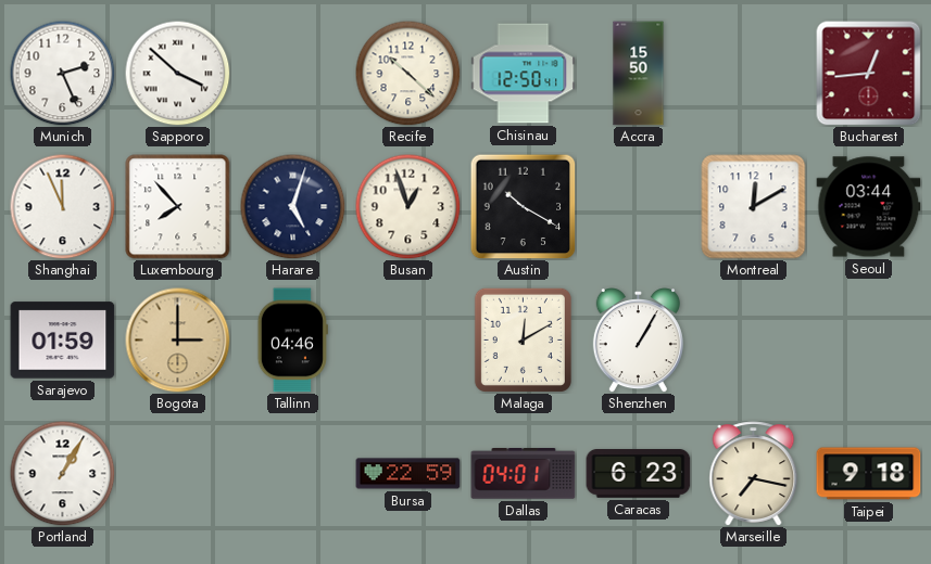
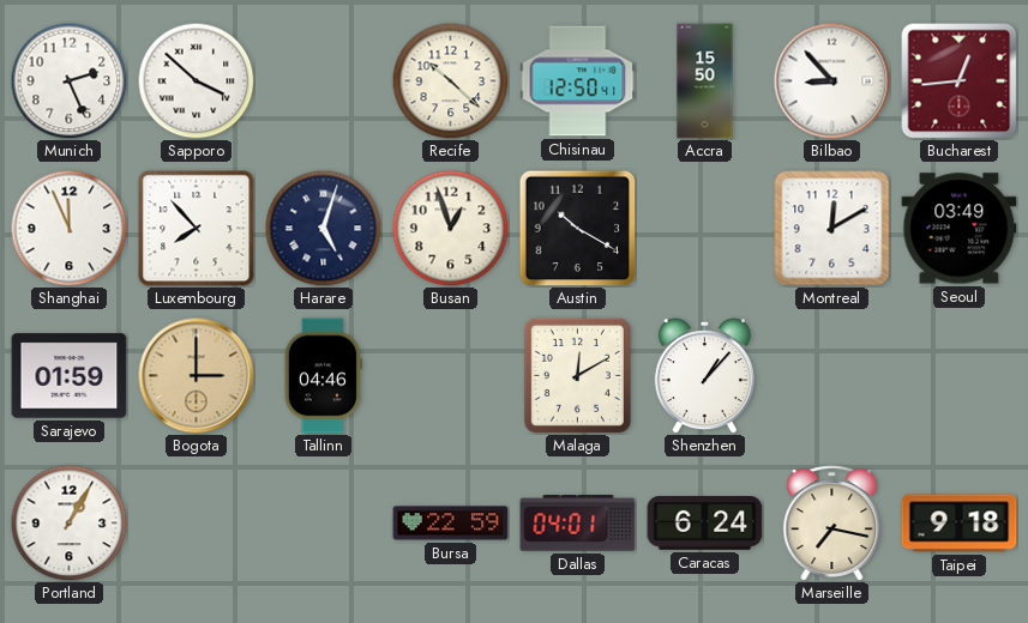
Bilbao: none -> 8:53 (832, 81)
Seoul: 03:44 -> 03:49 (960, 229)
Shenzhen: 1:05 -> 1:07 (704, 376)
Caracas: 6:23 -> 6:24 (705, 524)
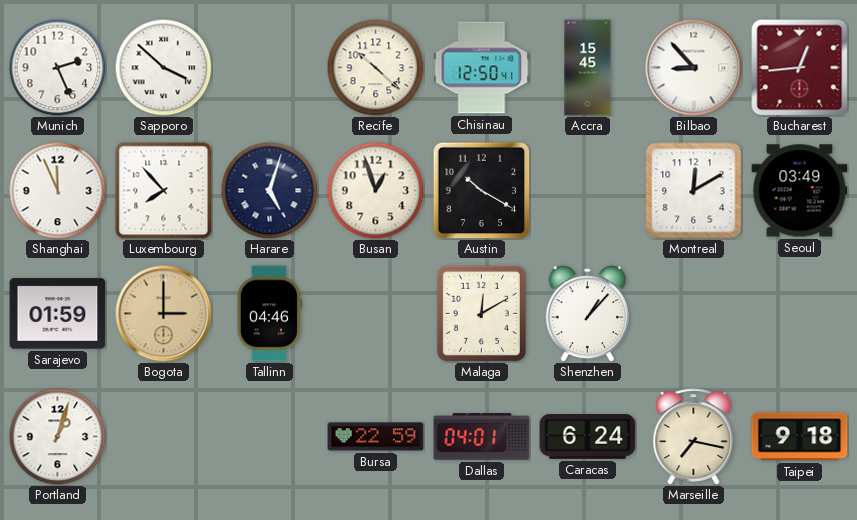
Accra: 15:50 -> 15:45 (588, 68)
Portland: 1:05 -> 1:03 (57, 436)
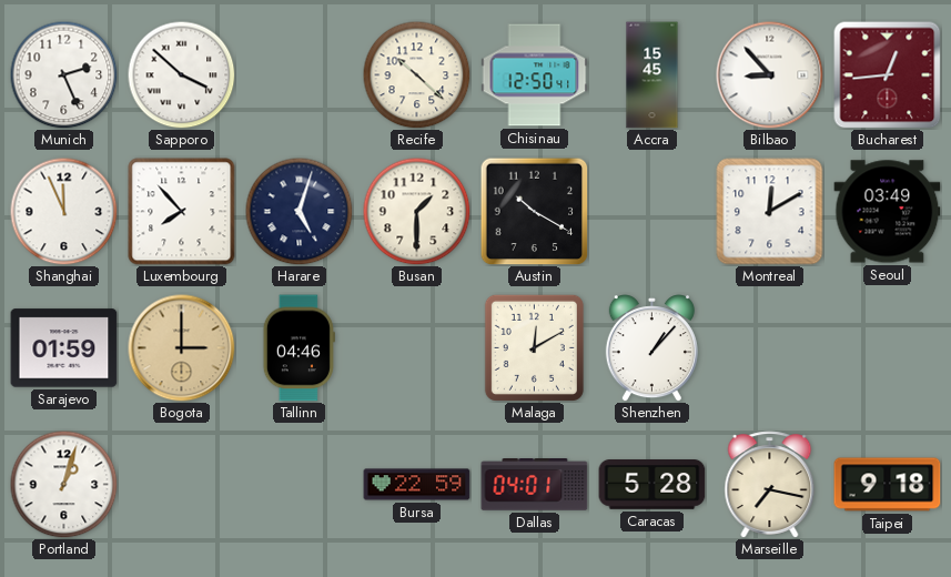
Busan: 12:57 -> 1:30 (416, 211)
Caracas: 6:24 -> 5:28 (652, 485)
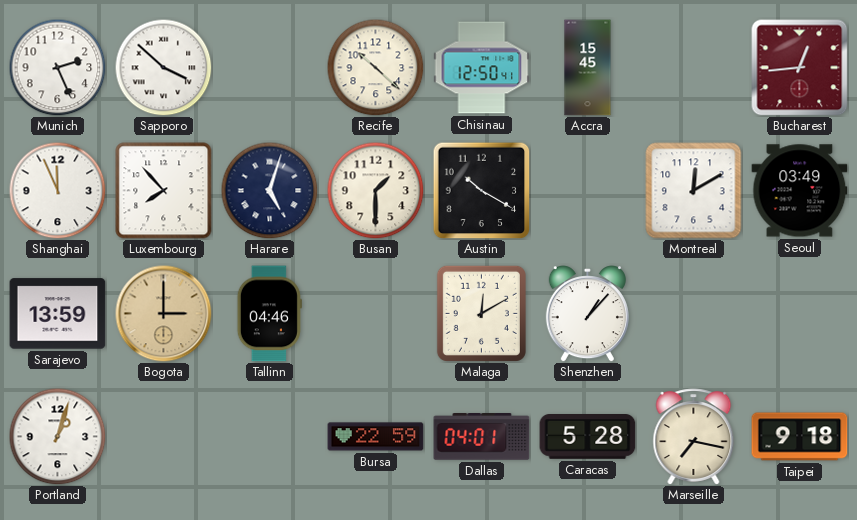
Bilbao: 8:53 -> none (770, 75)
Sarajevo: 01:59 -> 13:59 (58, 314)
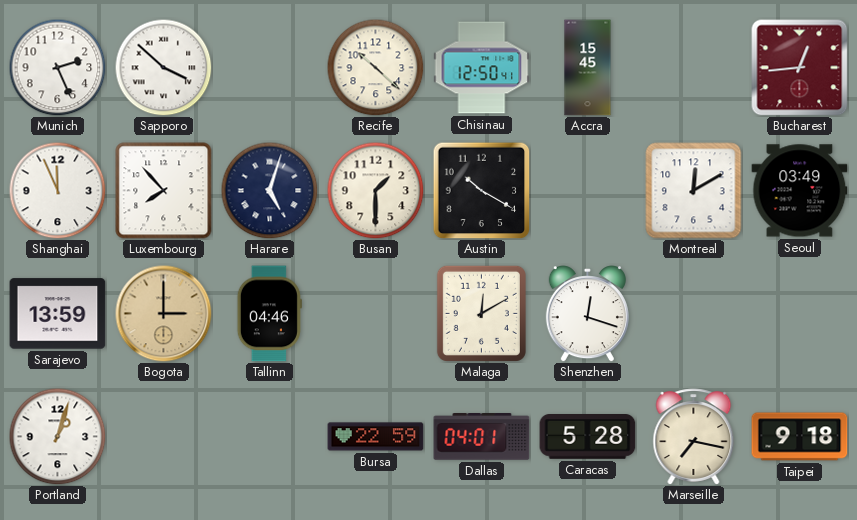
Shenzhen: 1:07 -> 12:18 (587, 314)
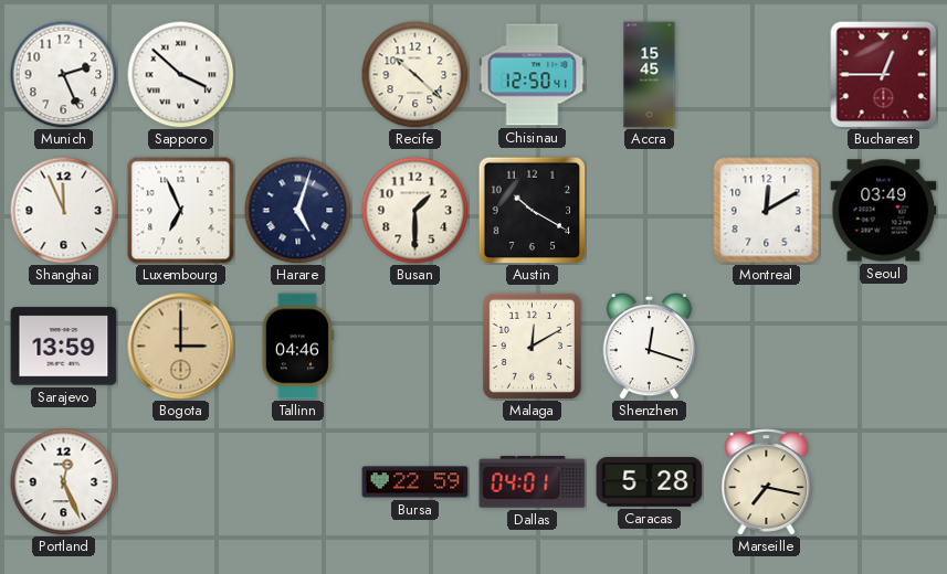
Bucharest: 12:44 -> 12:45 (884, 75)
Luxembourg: 7:53 -> 6:56 (181, 211)
Portland: 1:03 -> 12:26 (63, 481)
Taipei: 9:18 -> none (800, 437)
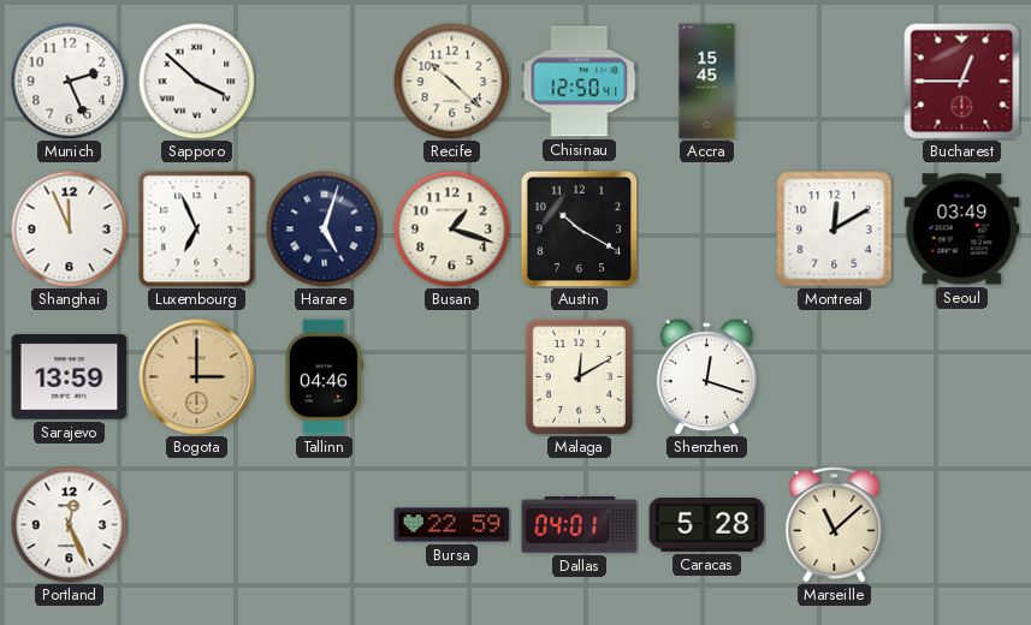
Busan: 1:30 -> 1:18 (451, 228)
Marseille: 7:17 -> 11:08 (835, 525)
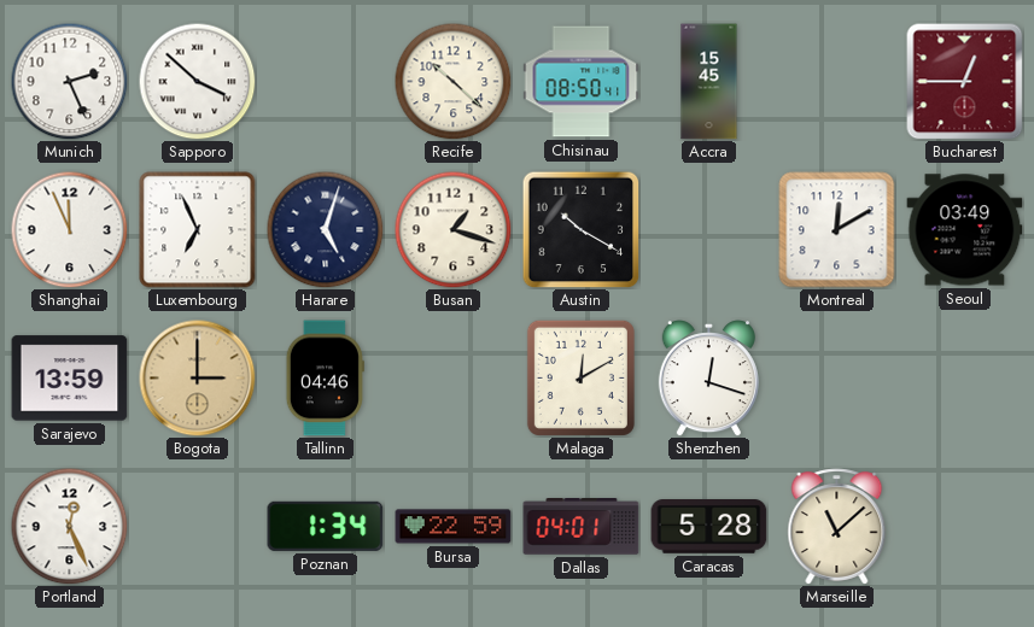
Chisinau: 12:50 -> 08:50 (582, 82)
Poznan: none -> 1:34 (326, 526)
